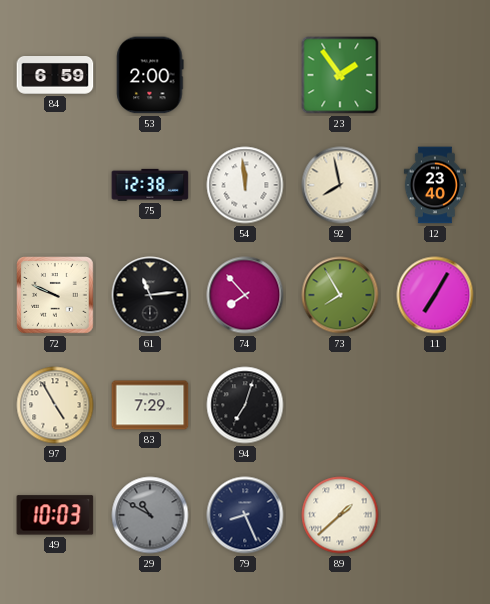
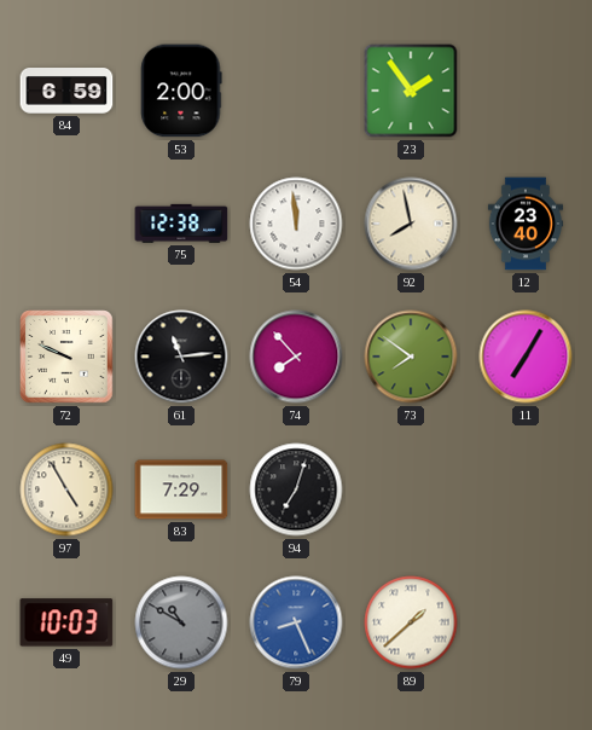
73: 7:55 -> 7:51 (411, 357)
79 dial: navy -> blue (296, 622)
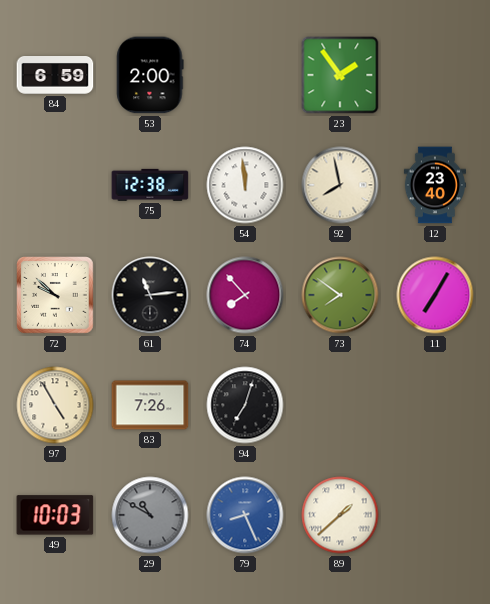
72: 9:49 -> 9:52 (55, 295)
83: 7:29 -> 7:26 (150, 405)
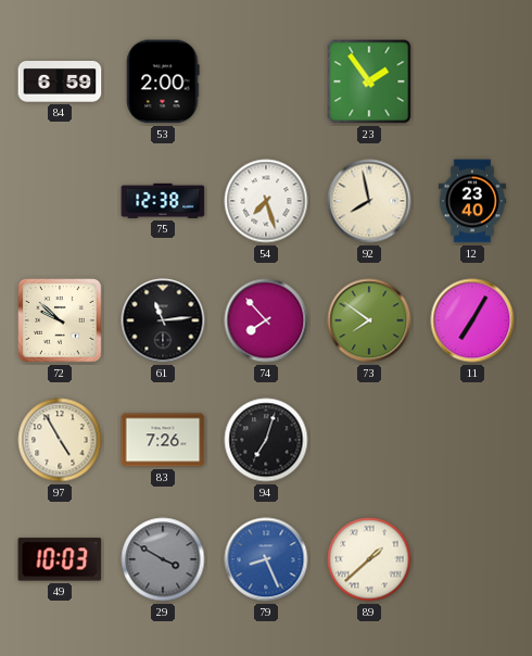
54: 11:59 -> 7:27 (266, 201)
29: 10:50 -> 3:50 (163, 559)
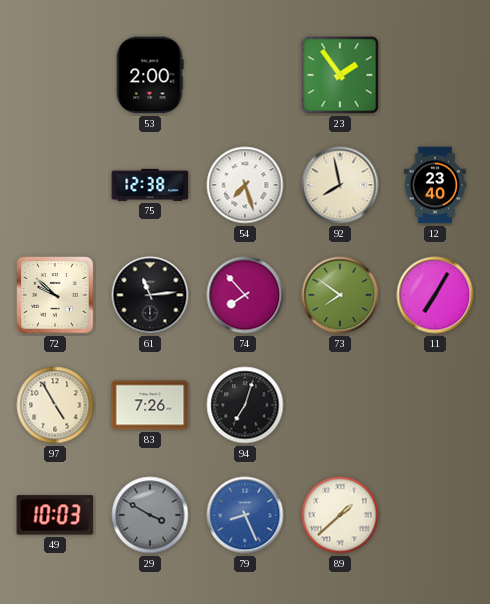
84: 6:59 -> none (60, 83)
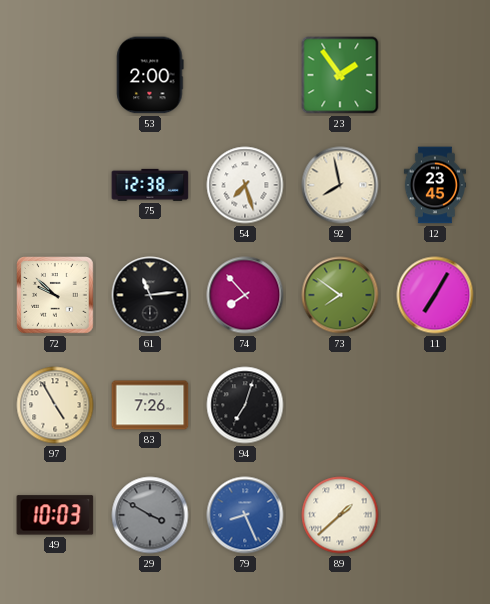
12: 23:40 -> 23:45 (434, 185)
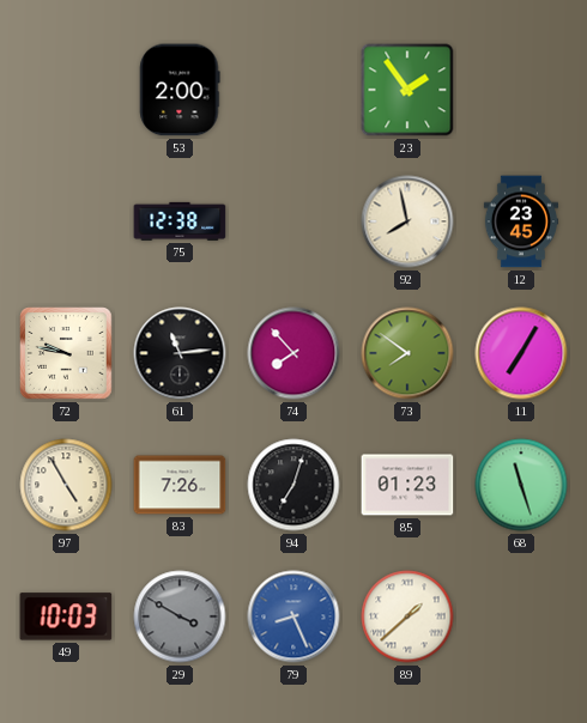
54: 7:27 -> none (245, 185)
72: 9:52 -> 9:47 (66, 353)
85: none -> 01:23 (407, 485)
68: none -> 11:27 (521, 485)
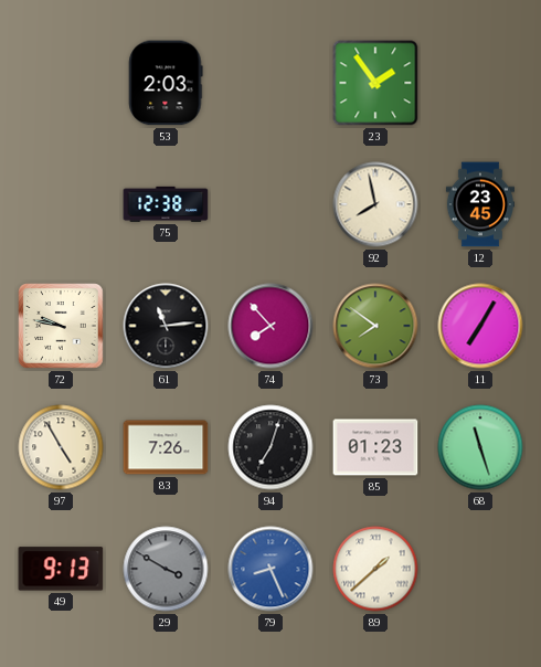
53: 2:00 -> 2:03 (166, 83)
49: 10:03 -> 9:13 (61, 569)
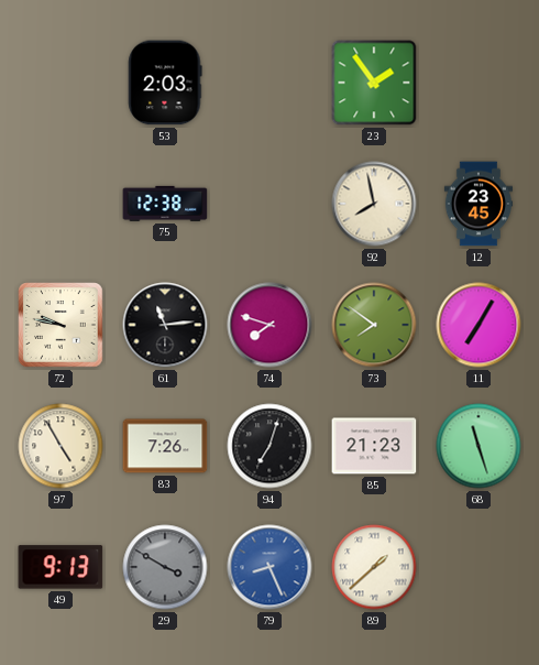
74: 7:53 -> 7:48 (269, 325)
85: 01:23 -> 21:23 (374, 446)
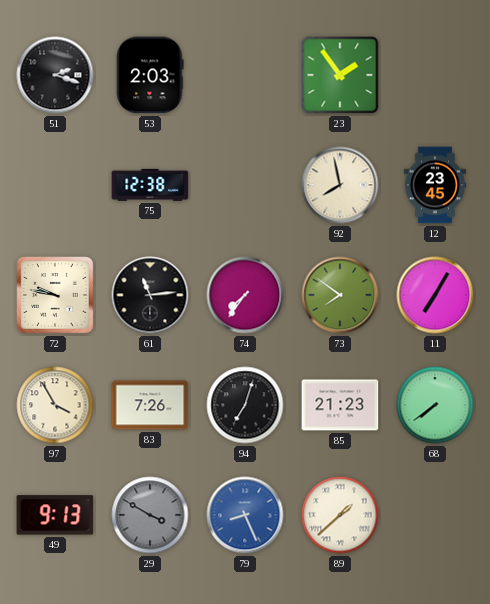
51: none -> 2:18 (55, 75)
74: 7:48 -> 7:36 (245, 295)
97: 4:55 -> 3:55 (55, 405)
68: 11:27 -> 7:39 (435, 405)
